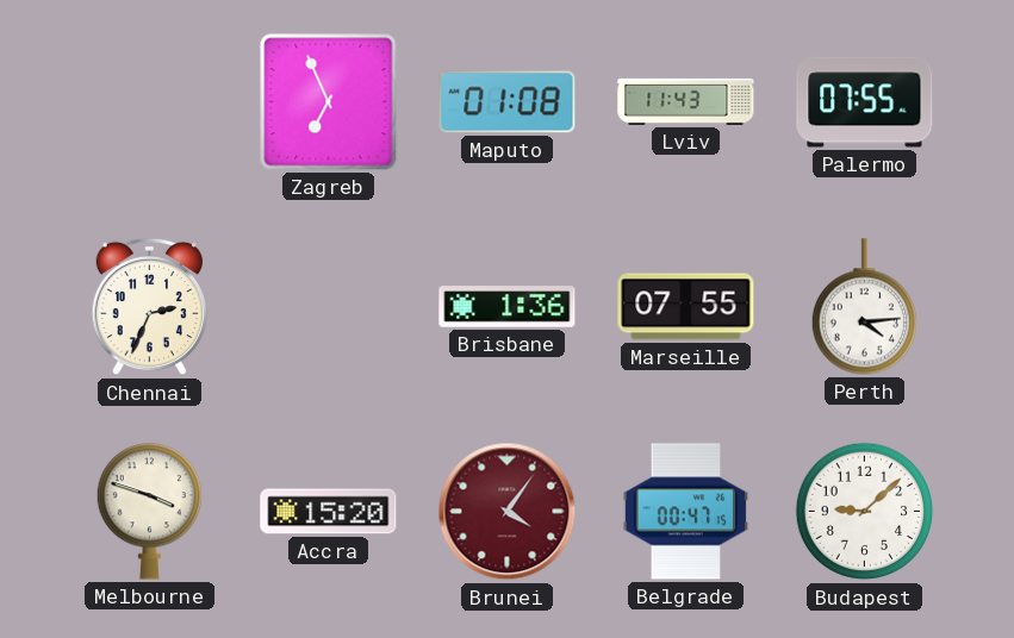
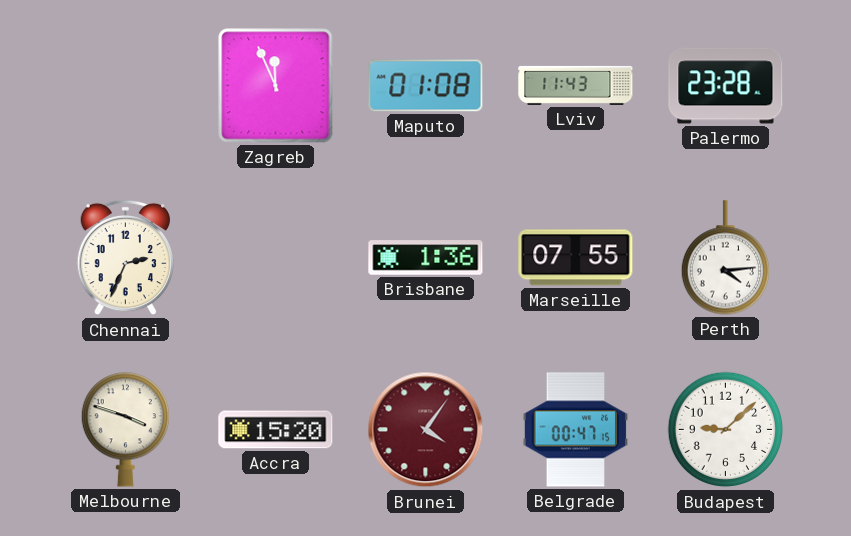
Zagreb: 6:56 -> 11:56 (276, 86)
Palermo: 07:55 -> 23:28 (726, 86)
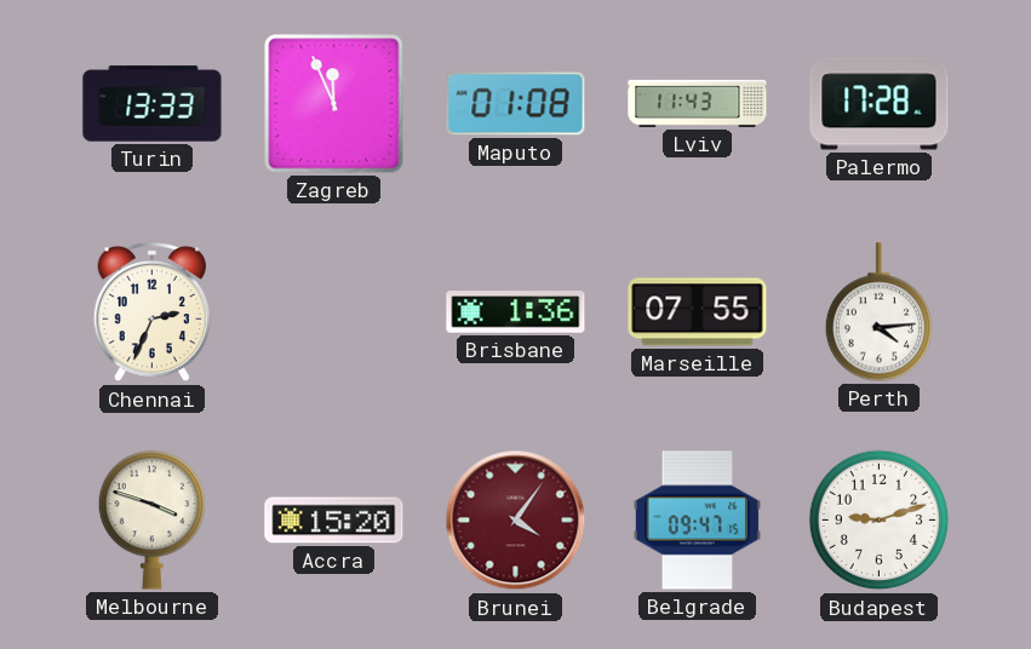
Turin: none -> 13:33 (153, 104)
Palermo: 23:28 -> 17:28 (880, 104)
Belgrade: 00:47 -> 09:47 (698, 521)
Budapest: 9:08 -> 9:12 (880, 521)
